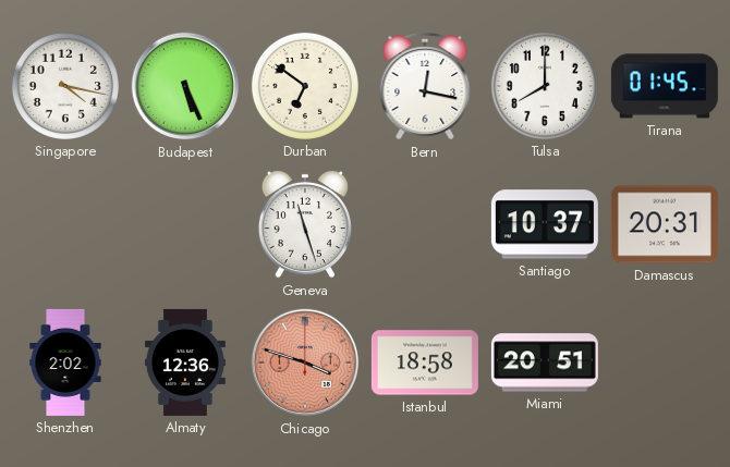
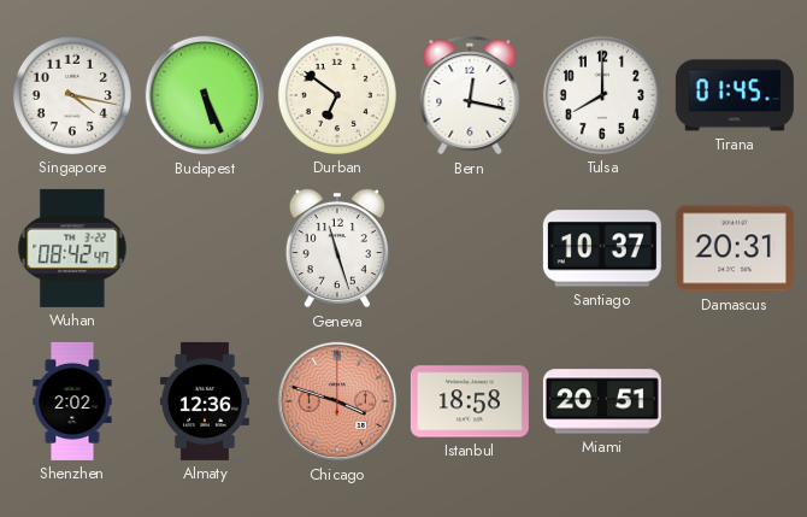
Wuhan: none -> 08:42 (72, 248)
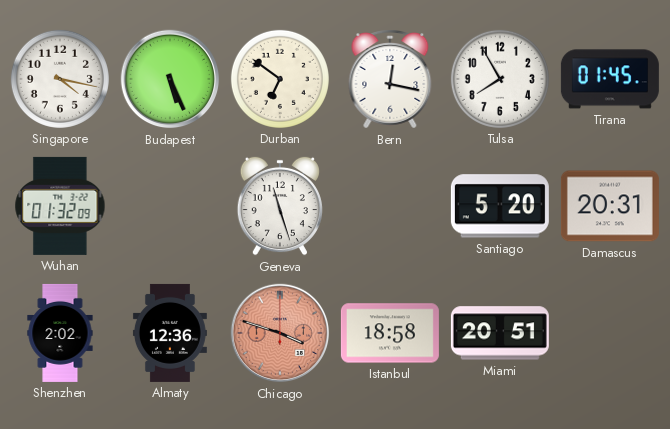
Tulsa: 8:00 -> 7:55 (500, 79)
Wuhan: 08:42 -> 01:32 (60, 206)
Santiago: 10:37 -> 5:20 (500, 206)
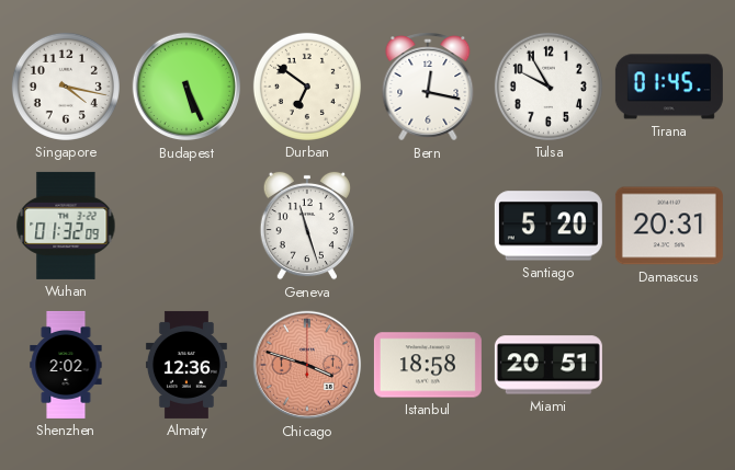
Tulsa: 7:55 -> 9:55 (549, 87)
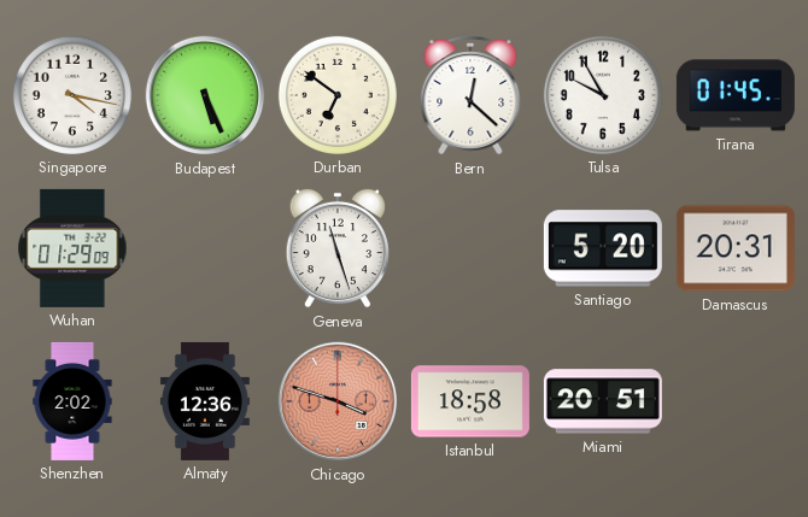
Bern: 12:17 -> 12:22 (470, 95)
Wuhan: 01:32 -> 01:29 (72, 248)
